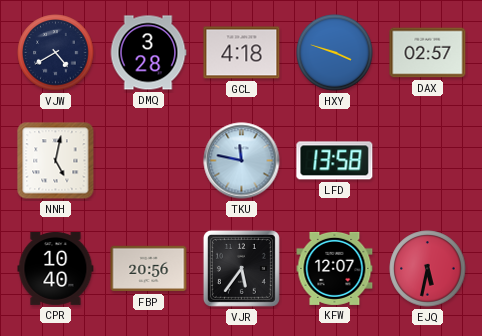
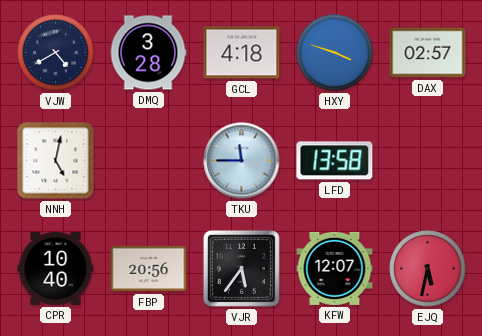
TKU: 11:47 -> 11:45 (242, 161)
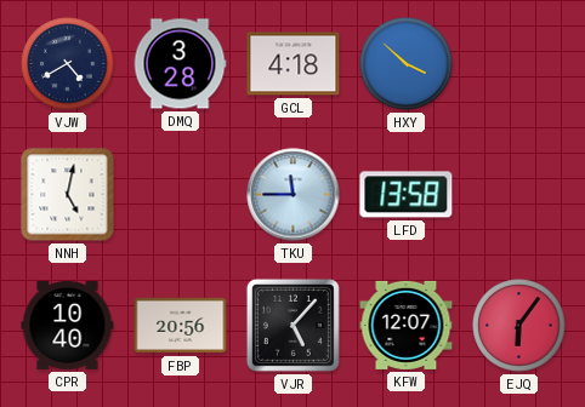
HXY: 3:48 -> 3:52 (407, 64)
DAX: 02:57 -> none (428, 53)
VJR: 5:36 -> 5:07 (292, 325)
EJQ: 5:32 -> 6:06 (519, 326)
